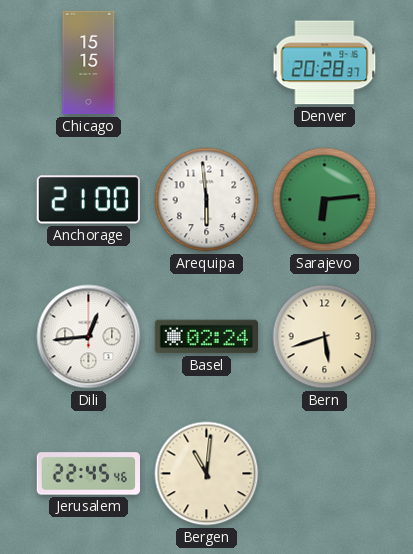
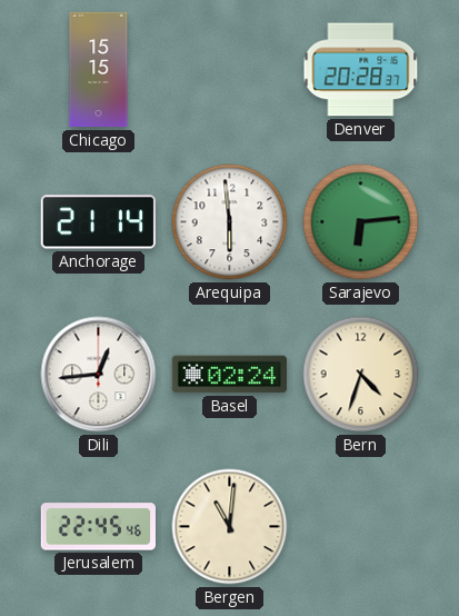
Anchorage: 21:00 -> 21:14 (98, 222)
Bern: 5:42 -> 4:33 (361, 375)
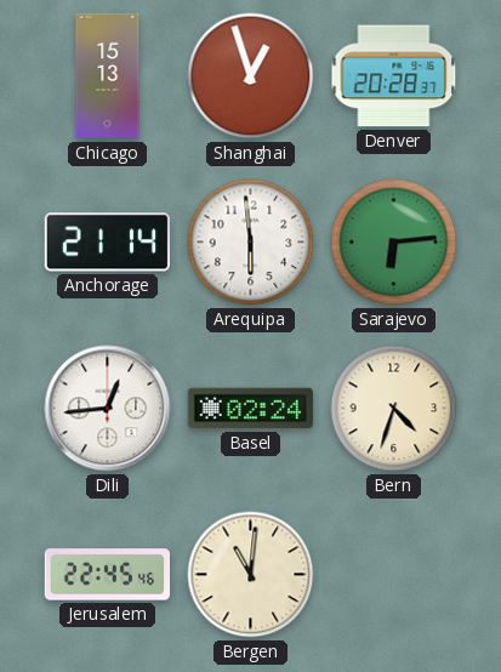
Chicago: 15:15 -> 15:13 (108, 76)
Shanghai: none -> 12:57 (251, 76)
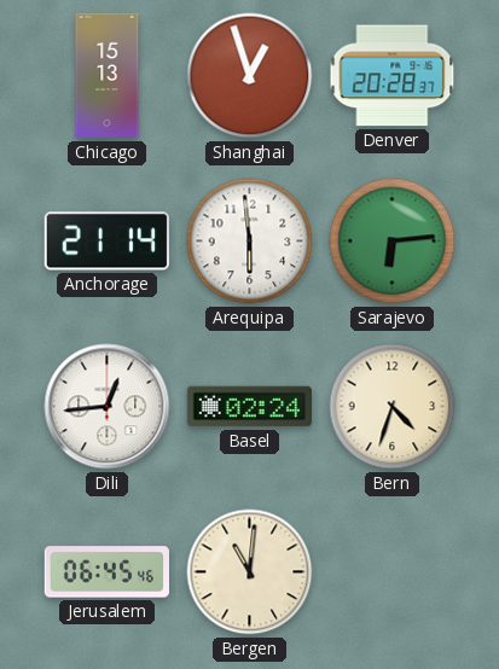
Jerusalem: 22:45 -> 06:45 (106, 572)
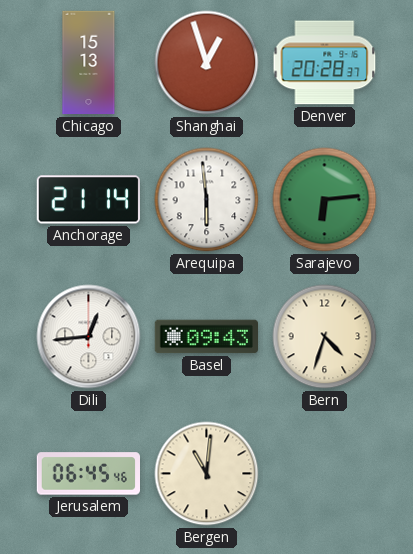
Basel: 02:24 -> 09:43 (206, 337)
